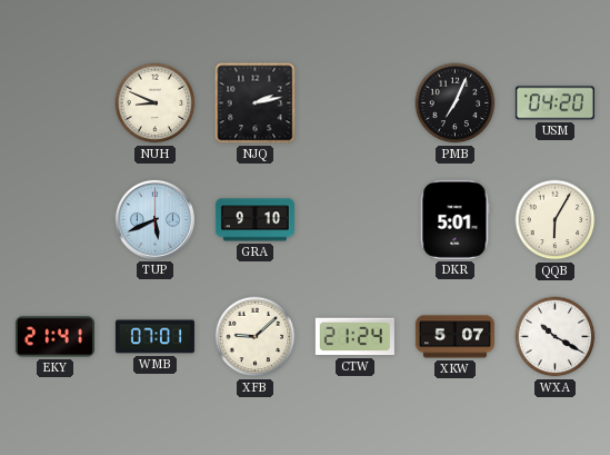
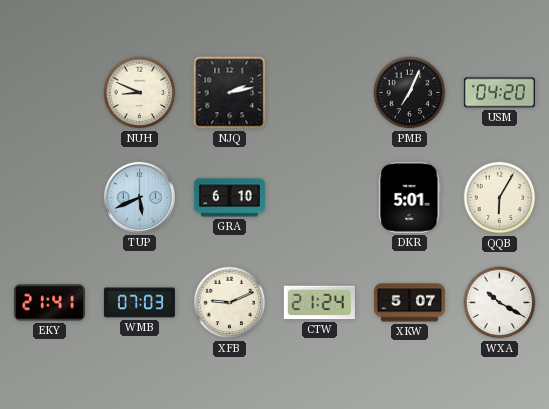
GRA: 9:10 -> 6:10 (229, 198)
WMB: 07:01 -> 07:03 (139, 303)
XFB: 9:08 -> 9:11 (230, 303)
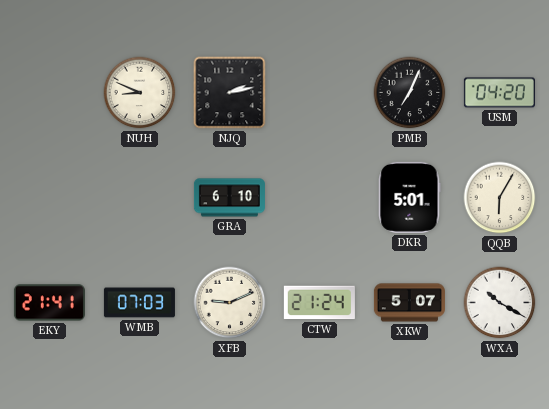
TUP: 5:41 -> none (139, 197)
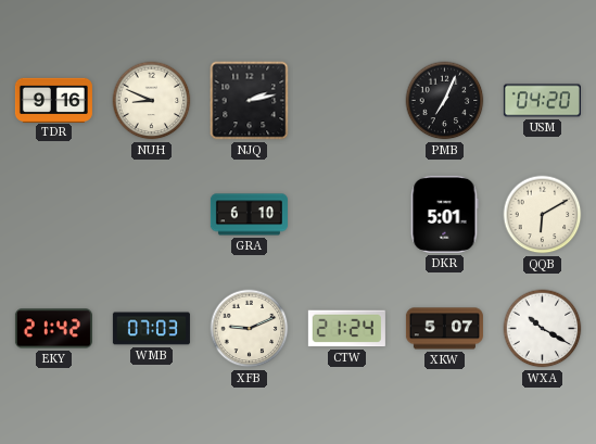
TDR: none -> 9:16 (53, 100)
QQB: 6:05 -> 6:10 (543, 215)
EKY: 21:41 -> 21:42 (53, 329)
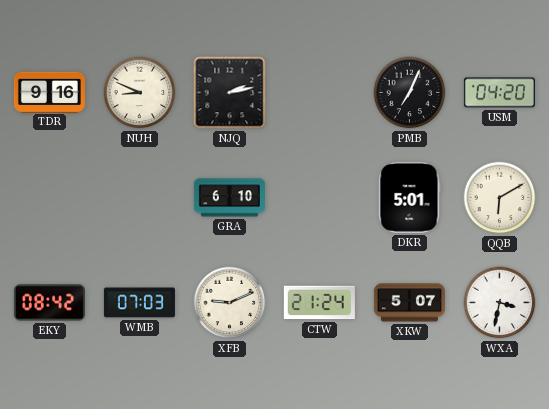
EKY: 21:42 -> 08:42 (49, 303)
WXA: 10:20 -> 3:32 (500, 303)
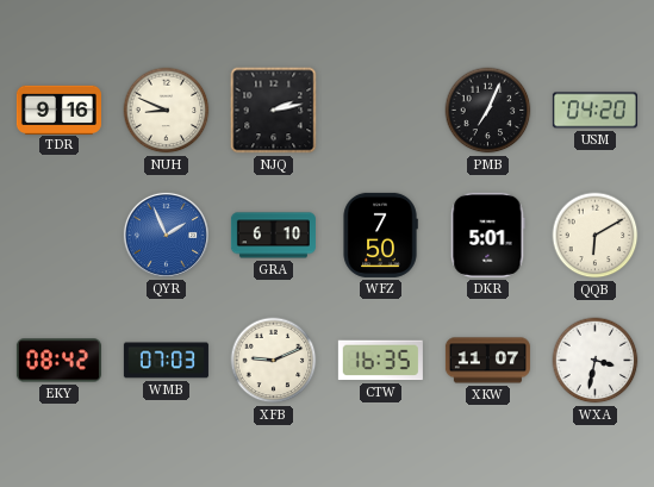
QYR: none -> 1:56 (166, 235)
WFZ: none -> 7:50 (380, 235)
CTW: 21:24 -> 16:35 (380, 361)
XKW: 5:07 -> 11:07 (487, 361)
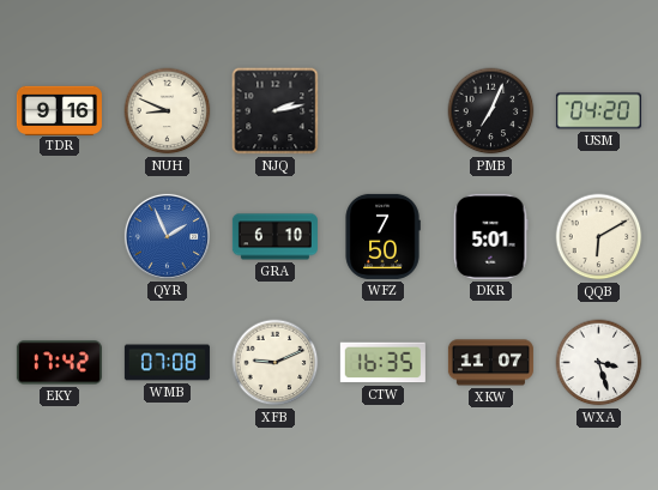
EKY: 08:42 -> 17:42 (59, 363)
WMB: 07:03 -> 07:08 (167, 363)
WXA: 3:32 -> 3:27 (599, 363)
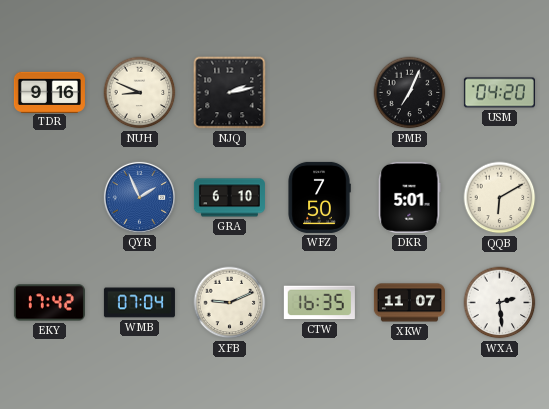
WMB: 07:08 -> 07:04 (139, 303)
WXA: 3:27 -> 2:29 (500, 303)
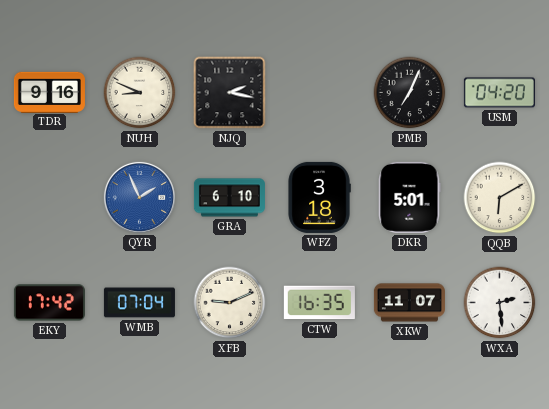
NJQ: 2:13 -> 2:17 (230, 93)
WFZ: 7:50 -> 3:18 (319, 197)
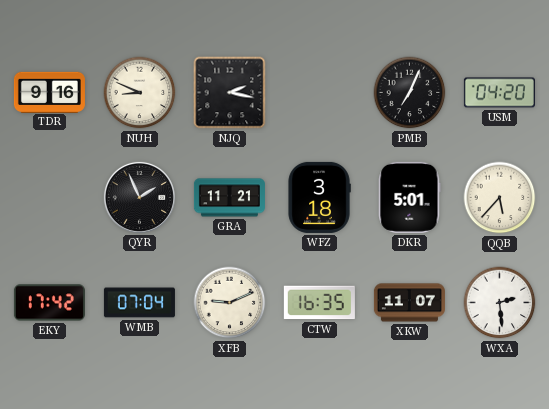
QYR dial: blue -> black (139, 197)
GRA: 6:10 -> 11:21 (229, 198)
QQB: 6:10 -> 5:37 (500, 198)
